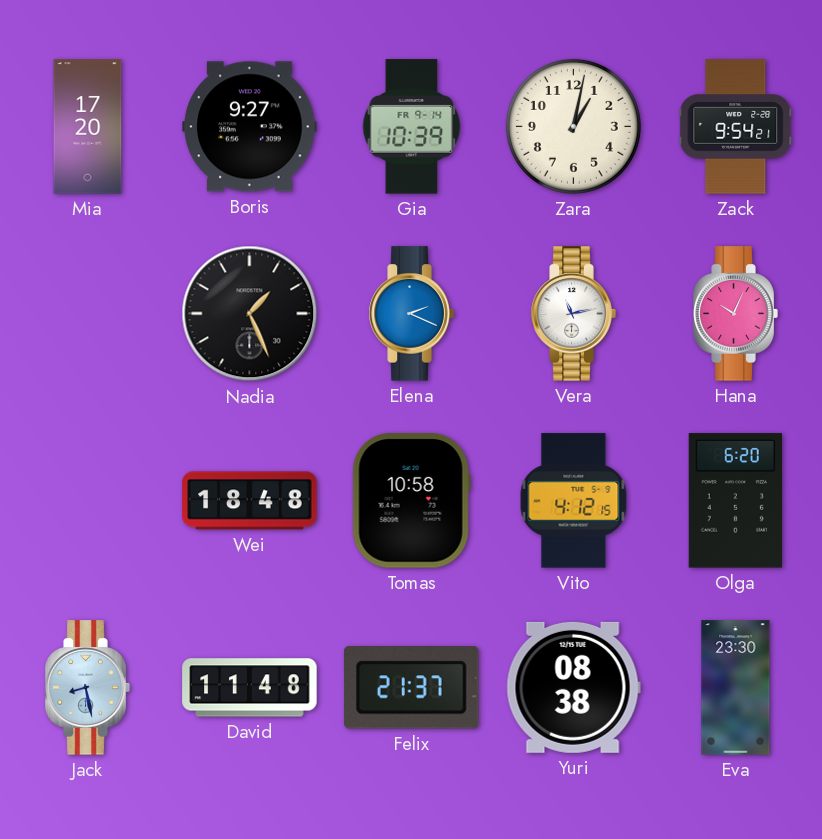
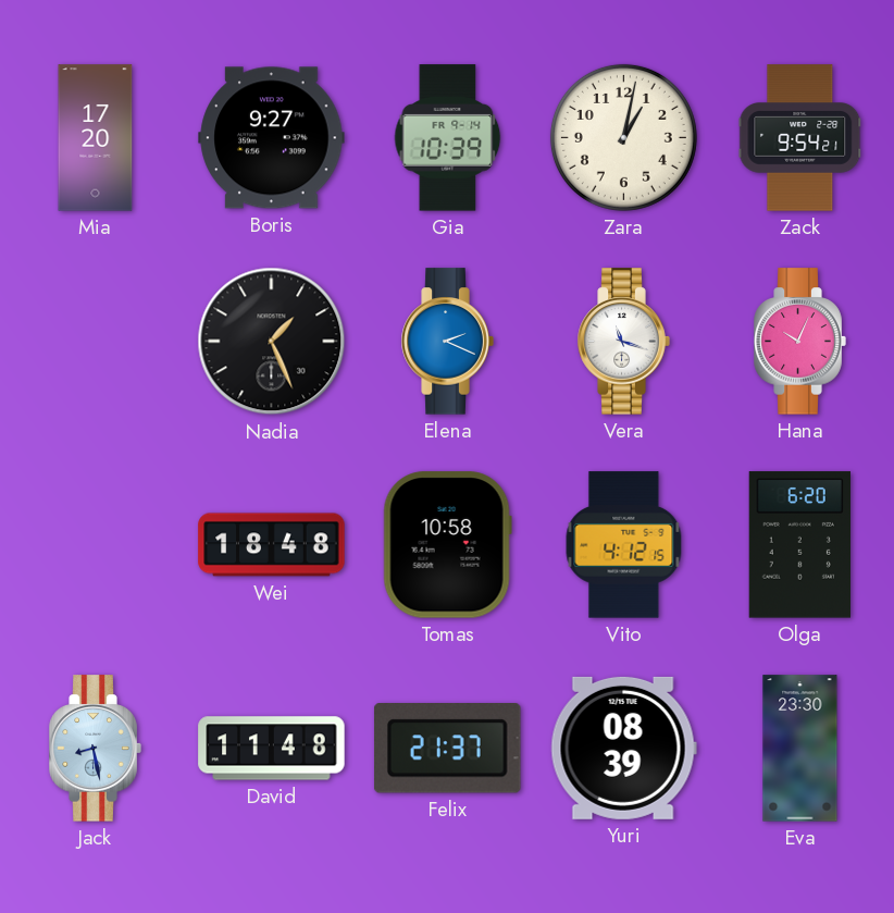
Vera: 11:13 -> 11:18 (623, 342)
Yuri: 08:38 -> 08:39 (623, 748)
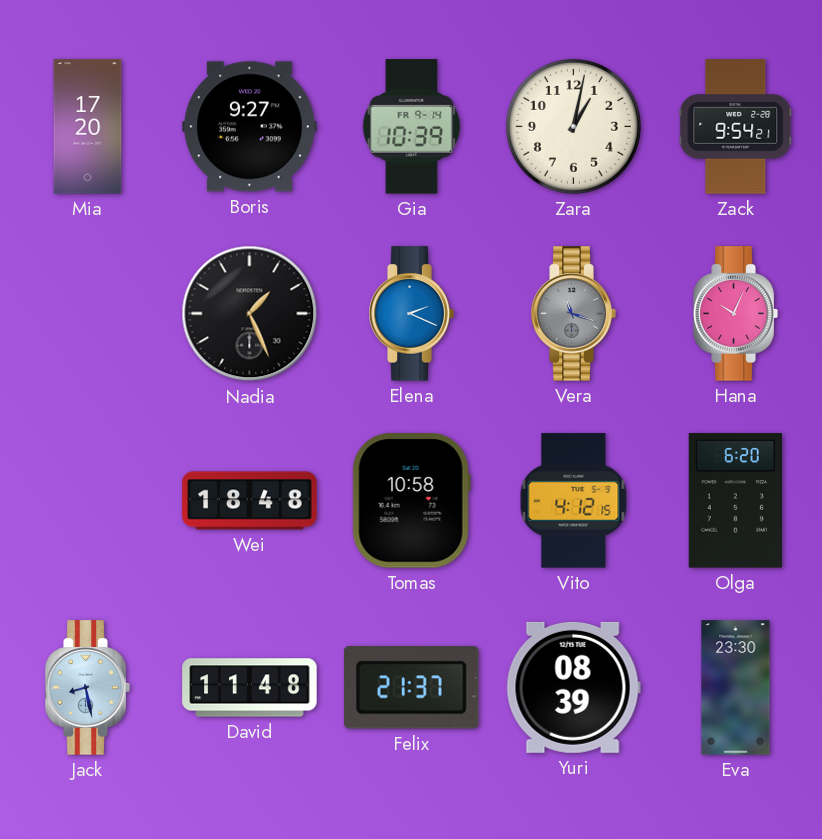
Vera dial: white -> grey (573, 314)
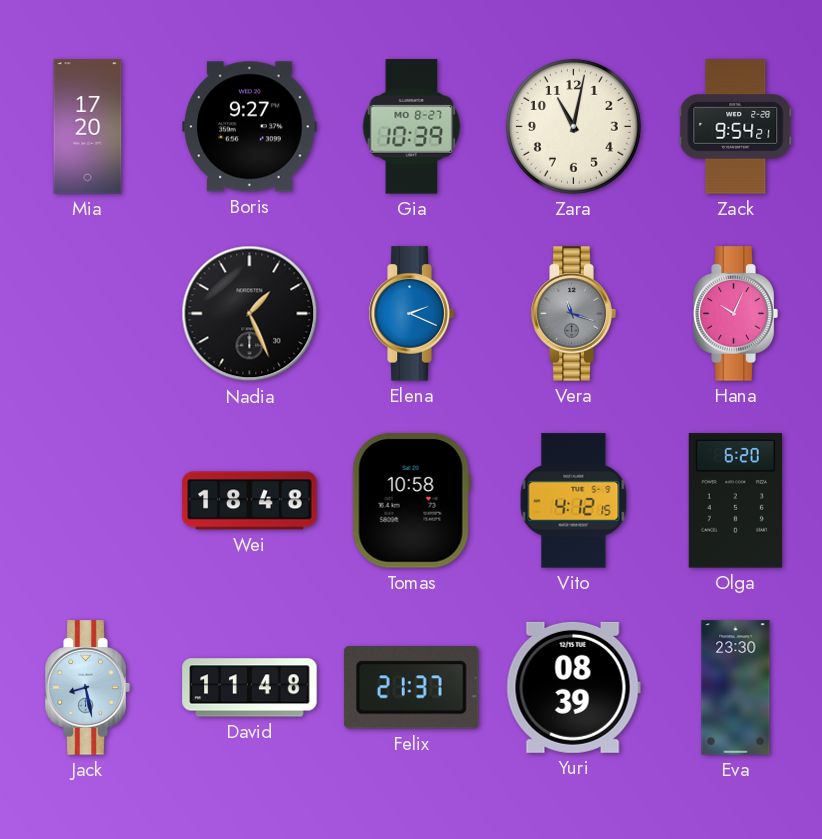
Gia date: FR 9-14 -> MO 8-27 (412, 127)
Zara: 1:02 -> 11:02 (573, 126)
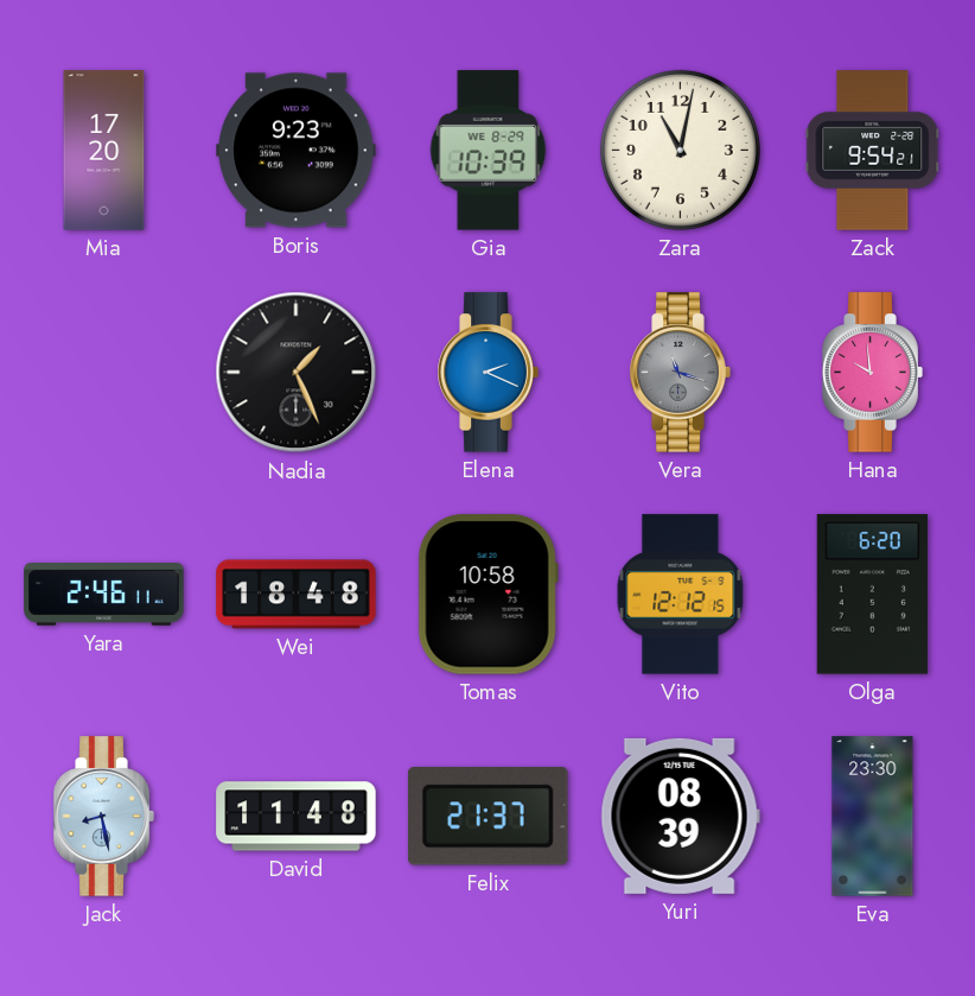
Boris: 9:27 -> 9:23 (297, 151)
Gia date: MO 8-27 -> WE 8-29 (489, 151)
Hana: 10:04 -> 9:59 (872, 373)
Yara: none -> 2:46 (104, 595)
Vito: 4:12 -> 12:12 (681, 595)
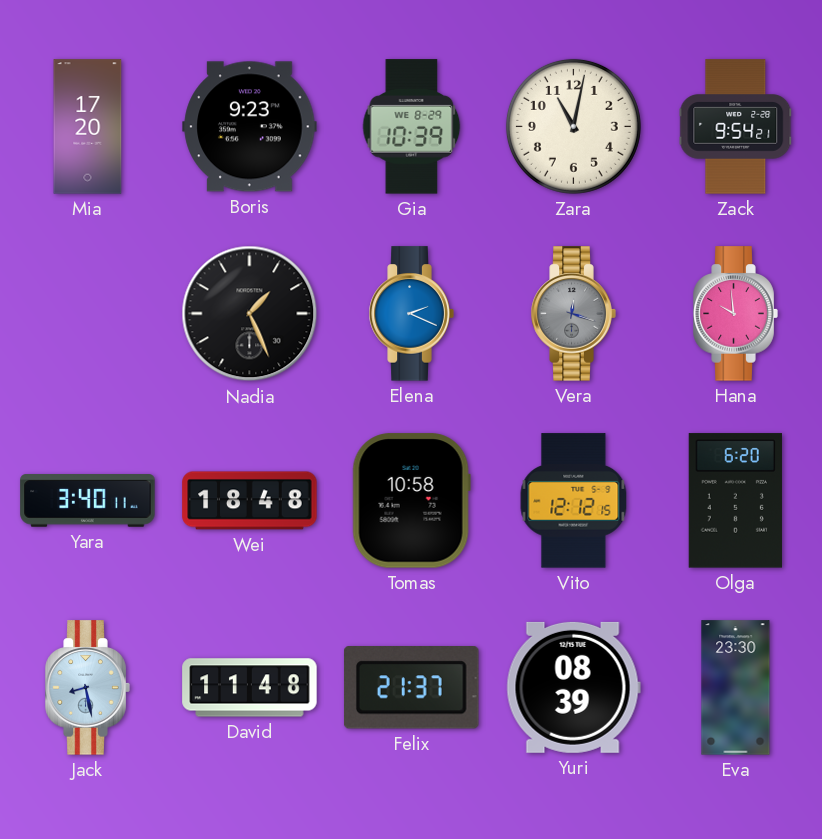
Vera: 11:18 -> 12:18 (573, 314)
Yara: 2:46 -> 3:40 (88, 501)
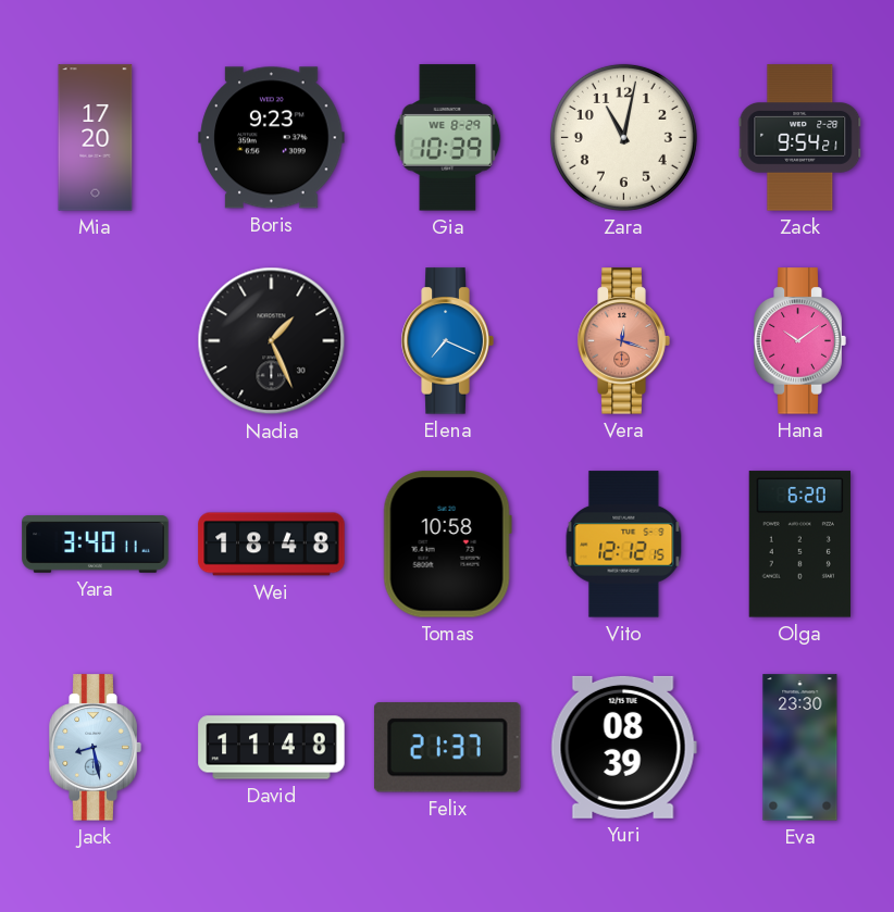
Elena: 2:19 -> 7:19 (447, 341)
Vera dial: grey -> salmon (623, 341)
Hana: 9:59 -> 10:09 (799, 341)
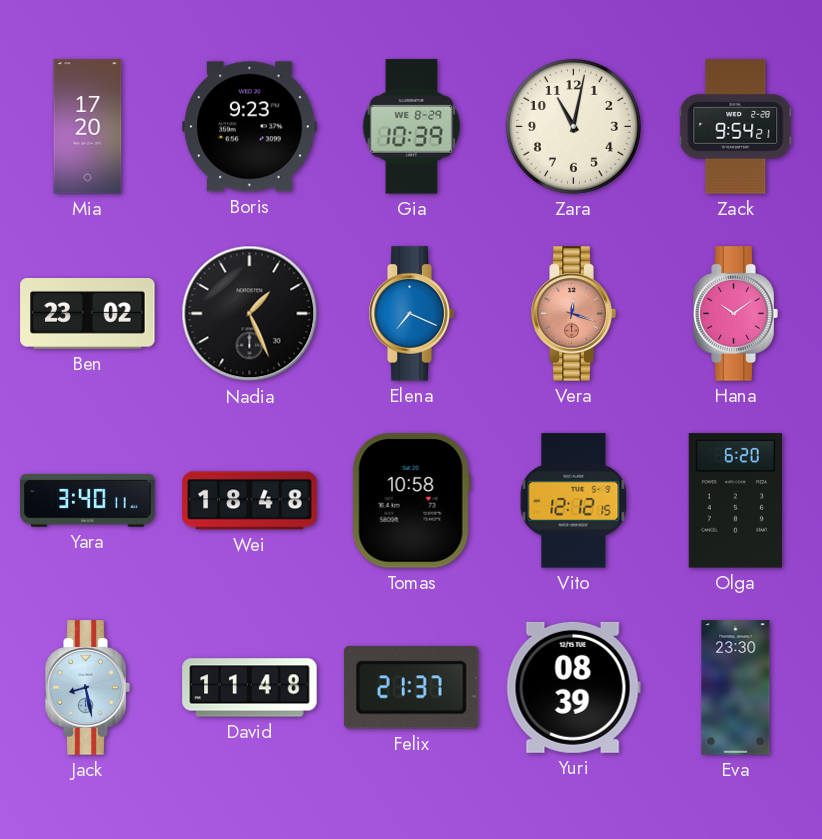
Ben: none -> 23:02 (88, 314)
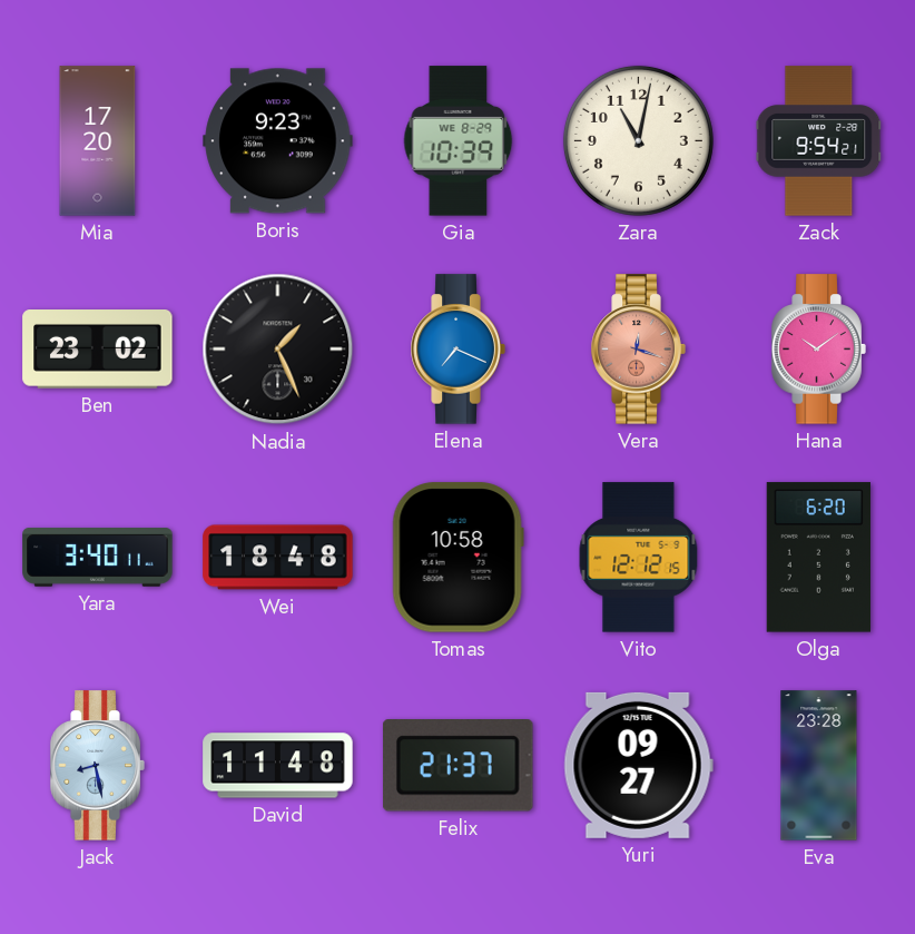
Yuri: 08:39 -> 09:27 (638, 765)
Eva: 23:30 -> 23:28 (819, 766)
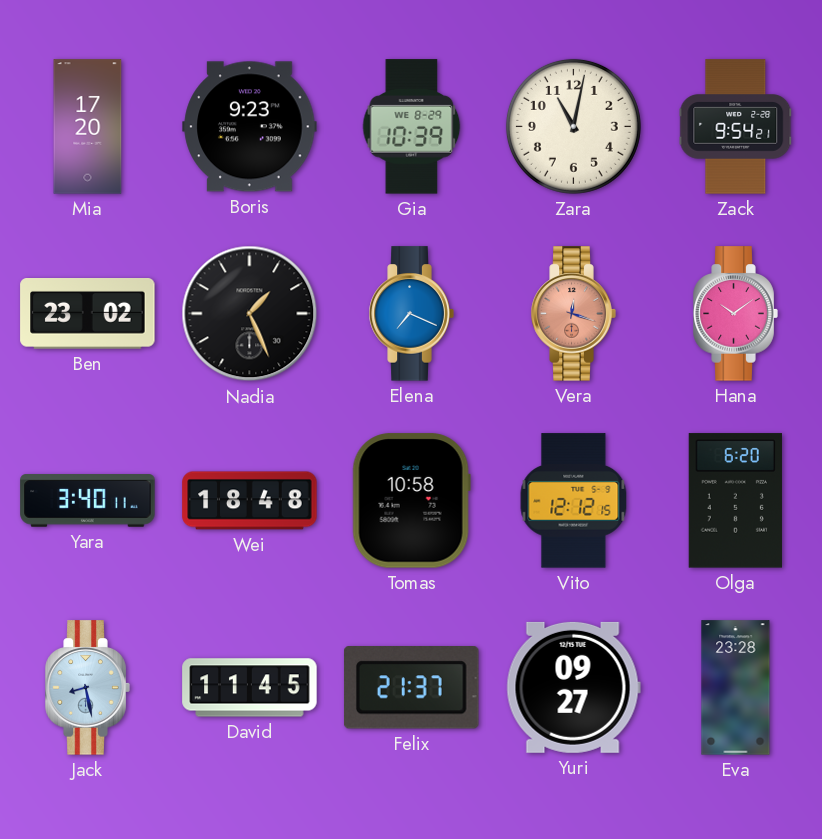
David: 11:48 -> 11:45 (250, 688)
